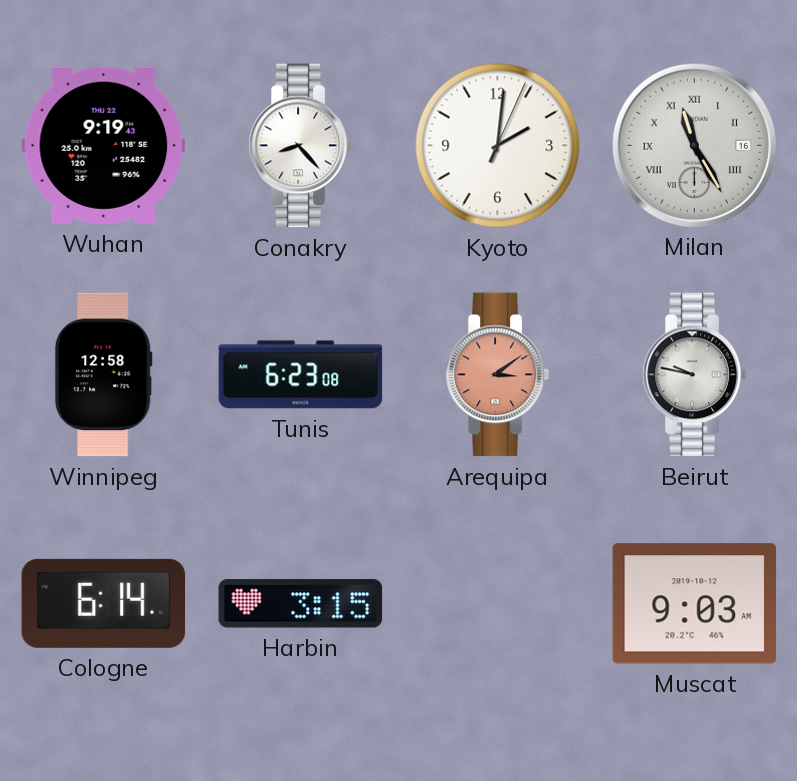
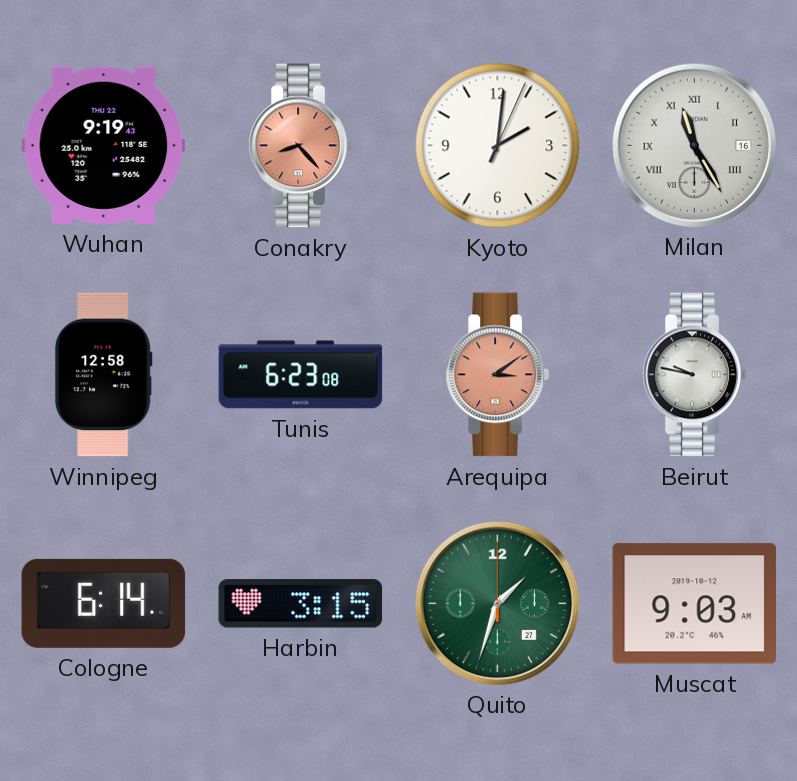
Conakry dial: white -> salmon (300, 146)
Quito: none -> 1:33 (497, 603)
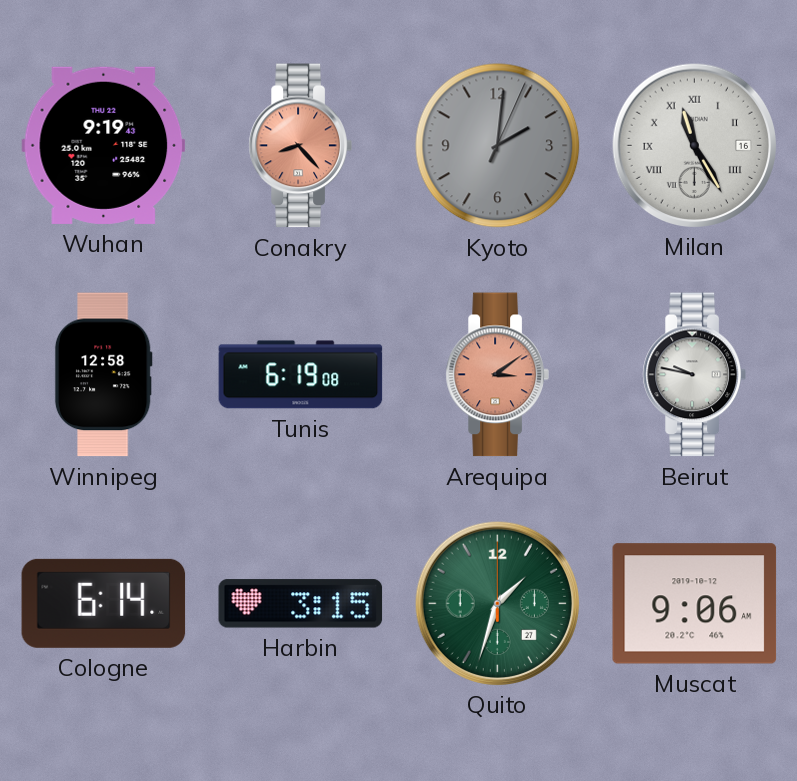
Kyoto dial: white -> grey (498, 146)
Tunis: 6:23 -> 6:19 (301, 375)
Muscat: 9:03 -> 9:06 (695, 604)
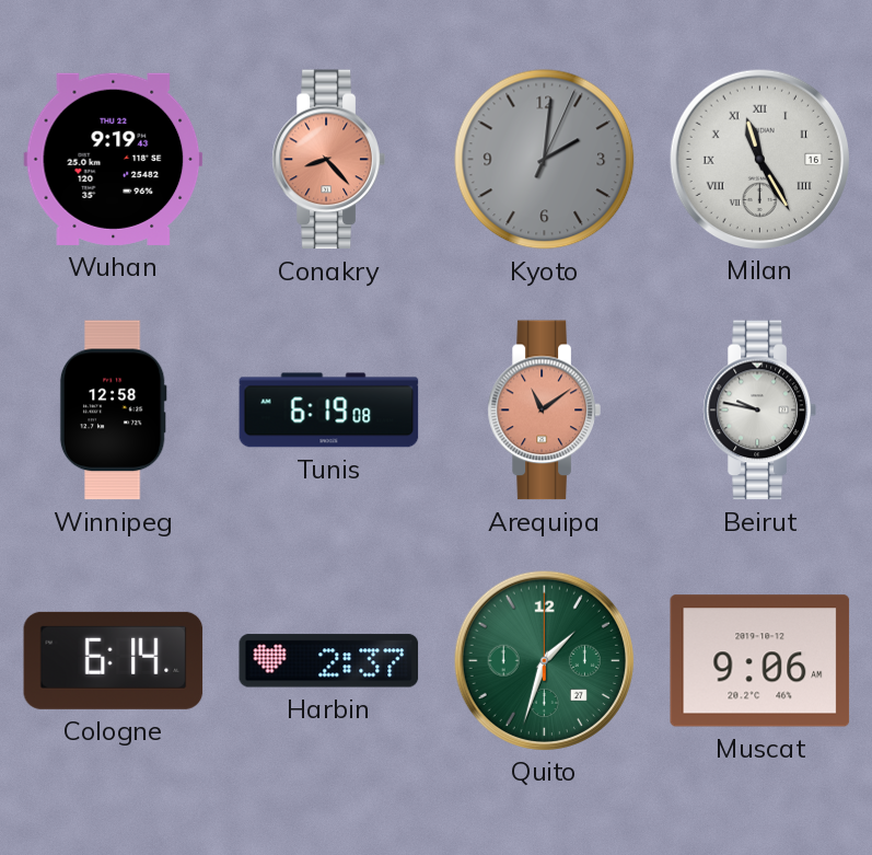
Arequipa: 3:09 -> 11:09 (544, 411)
Harbin: 3:15 -> 2:37 (329, 661)
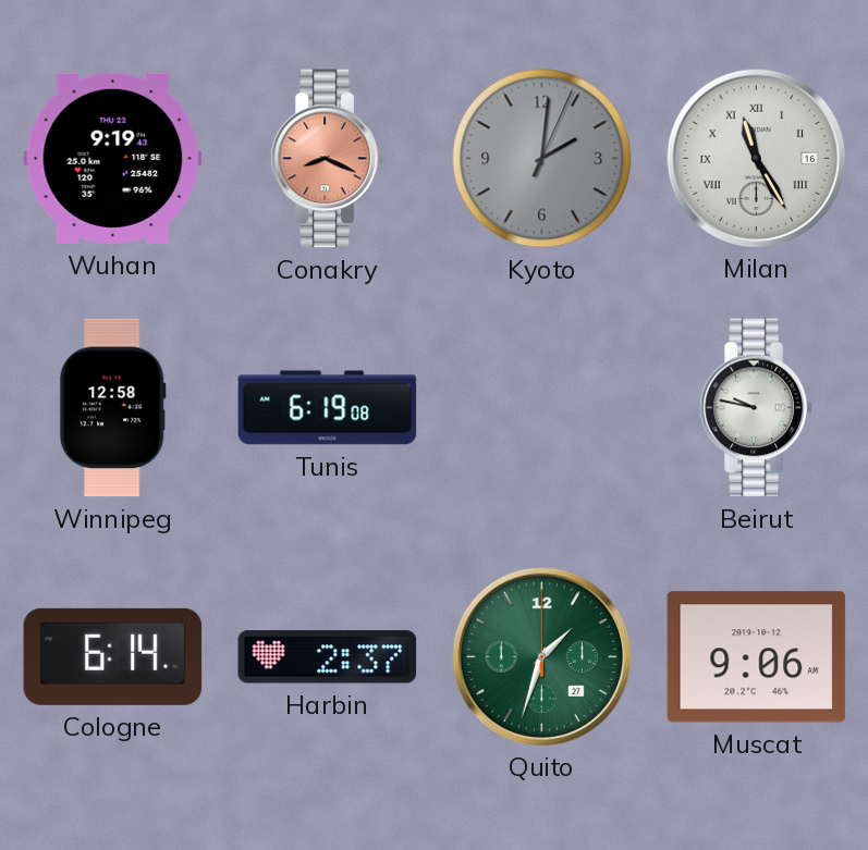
Conakry: 8:23 -> 8:19 (327, 159)
Arequipa: 11:09 -> none (544, 411)
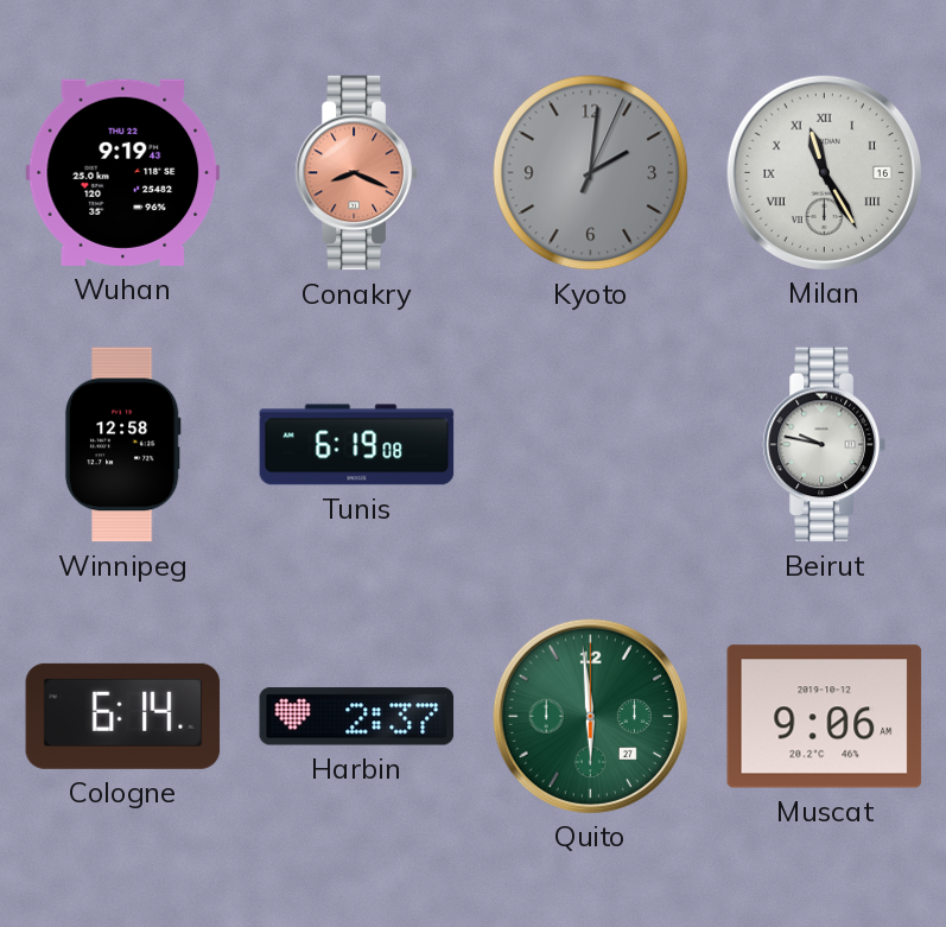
Quito: 1:33 -> 5:59 (590, 716)
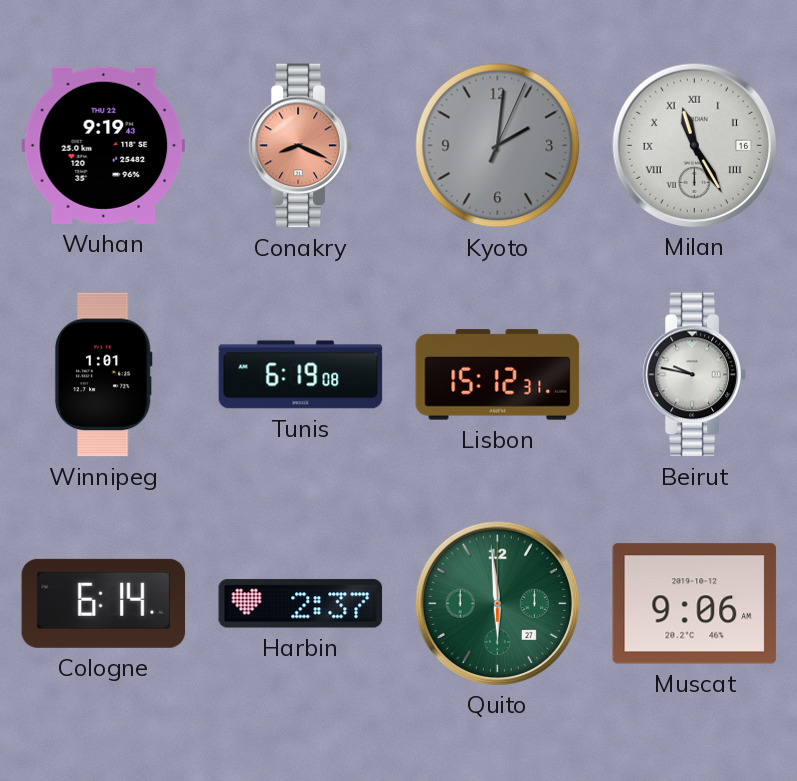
Winnipeg: 12:58 -> 1:01 (103, 375)
Lisbon: none -> 15:12 (498, 375)
